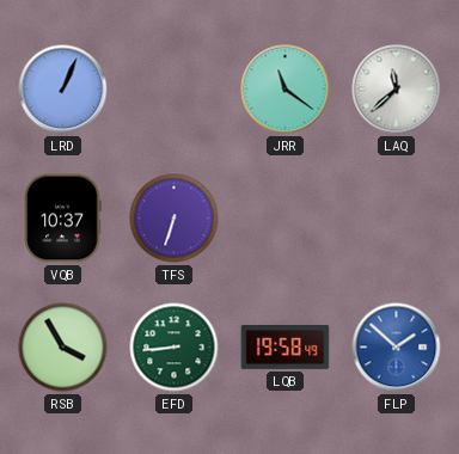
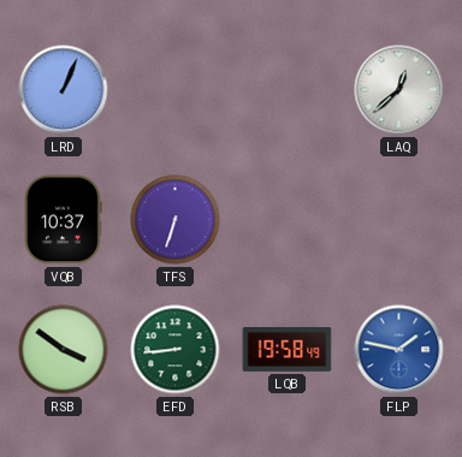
JRR: 11:21 -> none (286, 90)
LAQ: 11:38 -> 12:38 (399, 90)
RSB: 3:55 -> 3:51 (64, 350)
FLP: 1:52 -> 1:47 (399, 350)
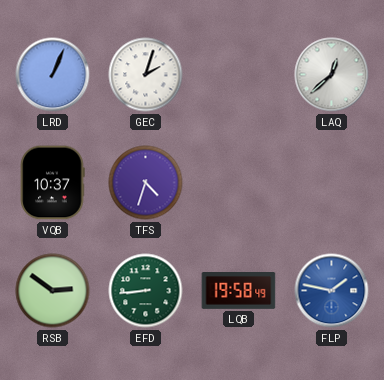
GEC: none -> 2:03 (146, 75)
TFS: 6:33 -> 4:33 (146, 183)
RSB: 3:51 -> 2:51 (53, 291)
